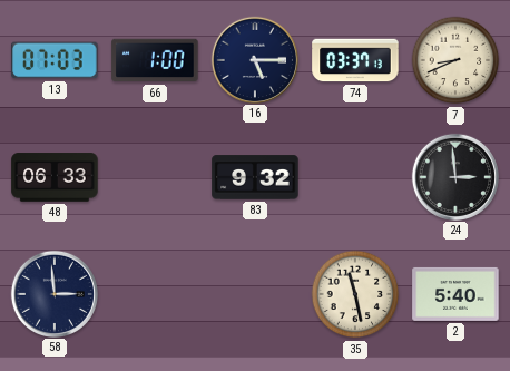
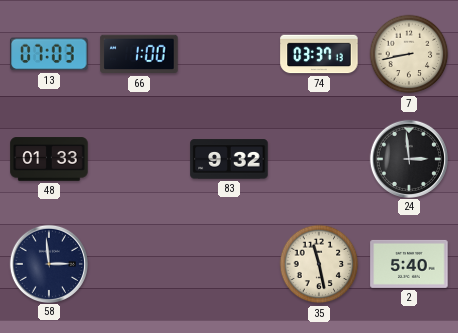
16: 5:15 -> none (254, 59)
7: 8:41 -> 8:43 (409, 54)
48: 06:33 -> 01:33 (49, 159)
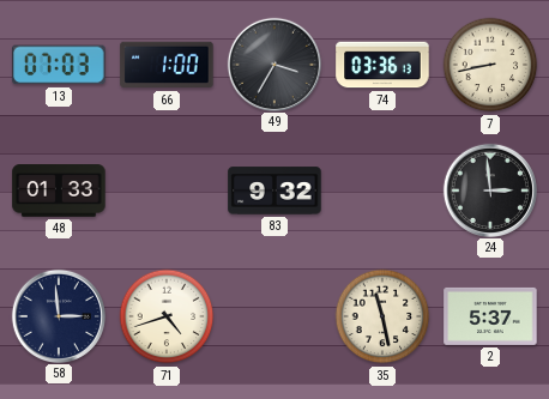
49: none -> 3:35 (273, 64)
74: 03:37 -> 03:36 (382, 65)
71: none -> 4:42 (167, 316)
2: 5:40 -> 5:37 (490, 316)
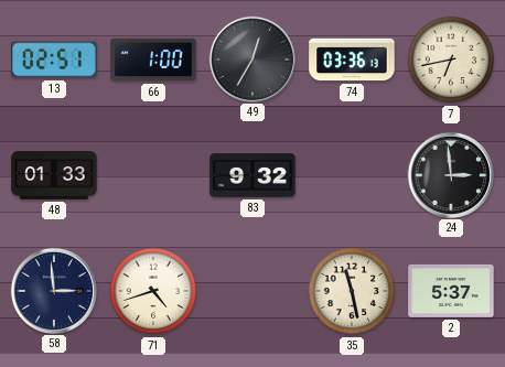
13: 07:03 -> 02:51 (54, 60)
49: 3:35 -> 12:35 (251, 58)
7: 8:43 -> 6:43 (451, 60)
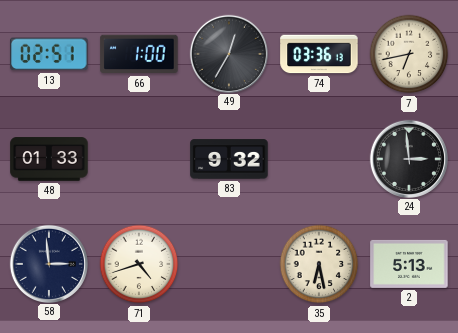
35: 11:28 -> 6:28 (319, 264)
2: 5:37 -> 5:13 (409, 264)
